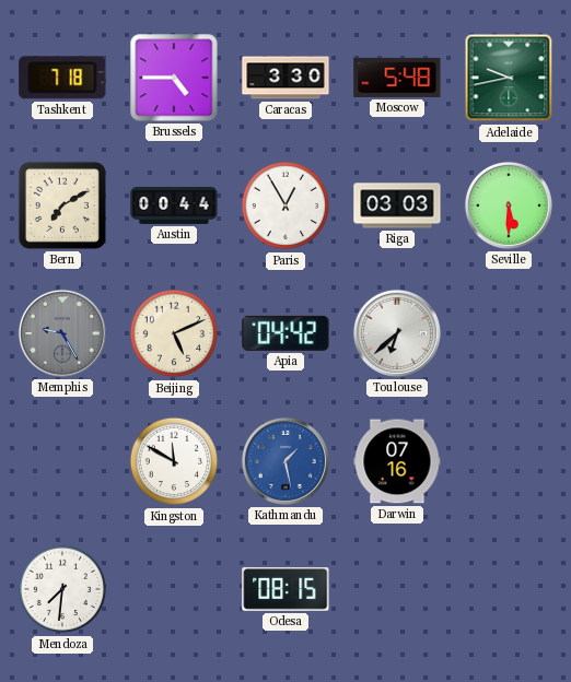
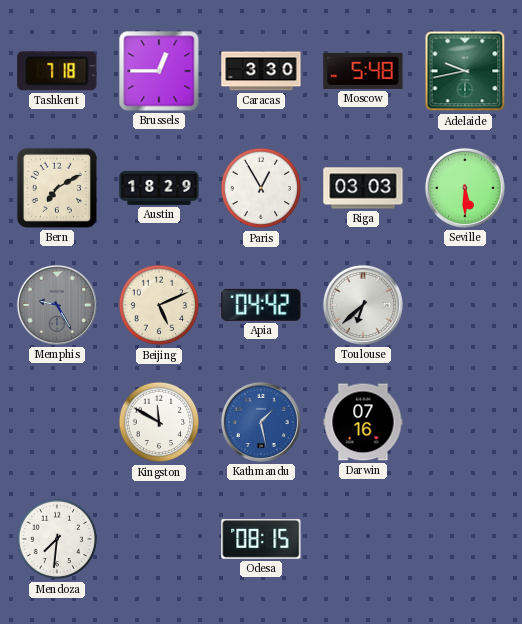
Brussels: 4:45 -> 12:45 (159, 71)
Austin: 00:44 -> 18:29 (159, 188)
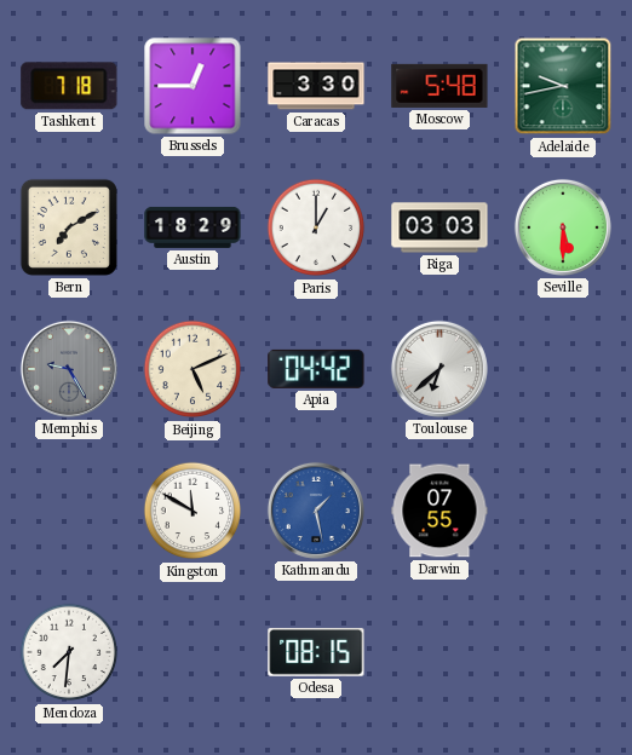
Paris: 12:55 -> 1:00 (316, 227)
Darwin: 07:16 -> 07:55 (439, 511)
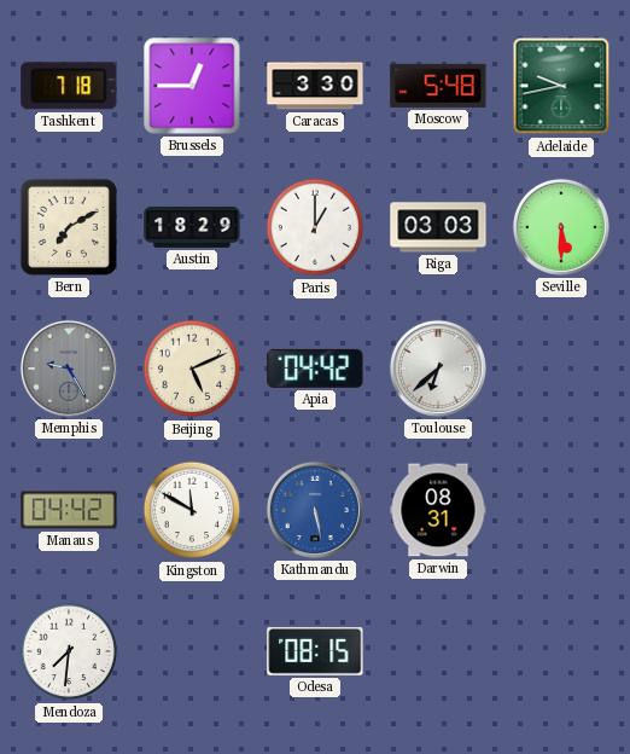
Manaus: none -> 04:42 (69, 510)
Kathmandu: 1:28 -> 5:28 (315, 510)
Darwin: 07:55 -> 08:31 (438, 510)
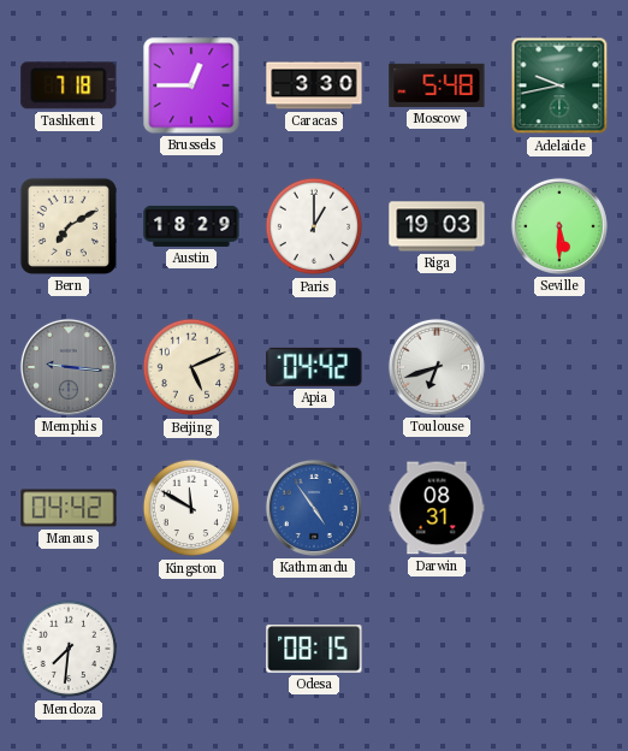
Riga: 03:03 -> 19:03 (437, 226)
Memphis: 9:25 -> 9:16 (69, 367)
Toulouse: 6:38 -> 6:42 (437, 367)
Kathmandu: 5:28 -> 4:54 (314, 508)
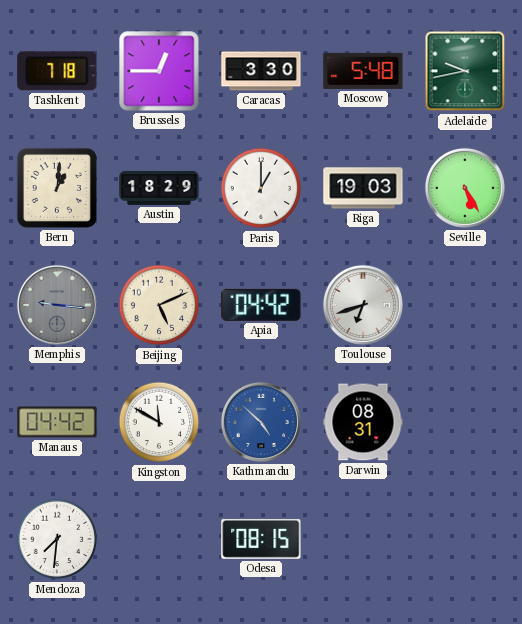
Bern: 7:10 -> 1:01 (57, 188)
Seville: 5:30 -> 5:25 (465, 188)
Kathmandu: 4:54 -> 4:52 (261, 422)
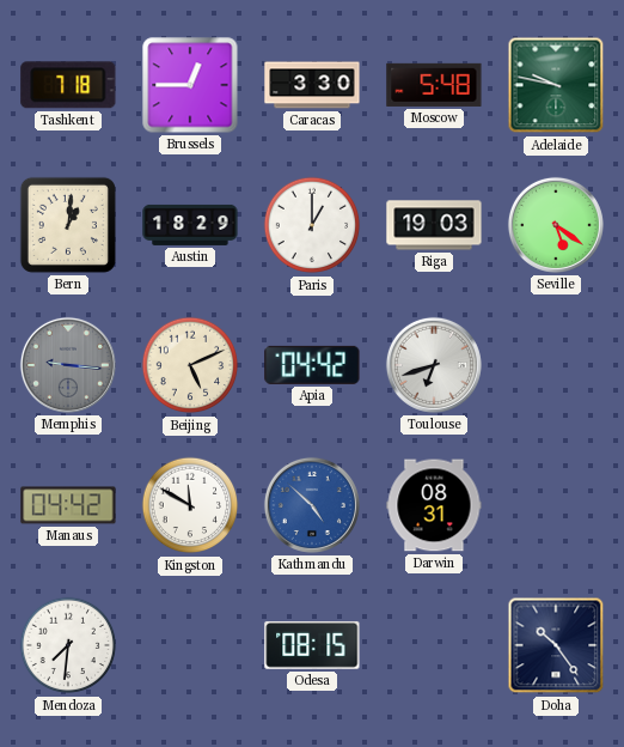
Adelaide: 9:43 -> 9:47 (556, 85)
Seville: 5:25 -> 5:21 (556, 225)
Doha: none -> 10:24 (556, 645)
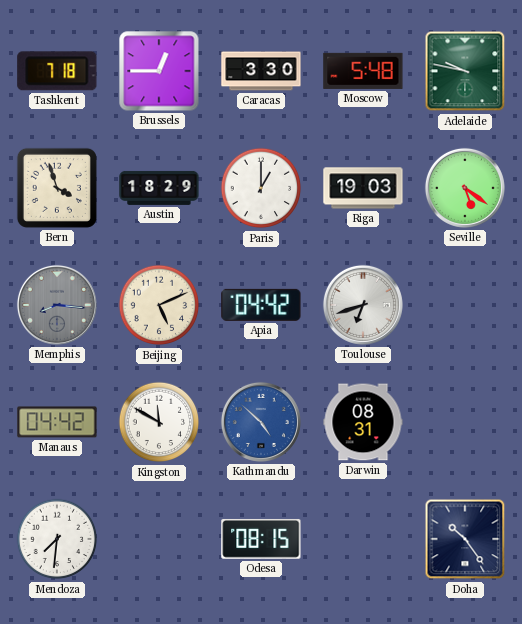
Bern: 1:01 -> 3:57 (57, 188)
Memphis: 9:16 -> 8:16 (57, 305)
